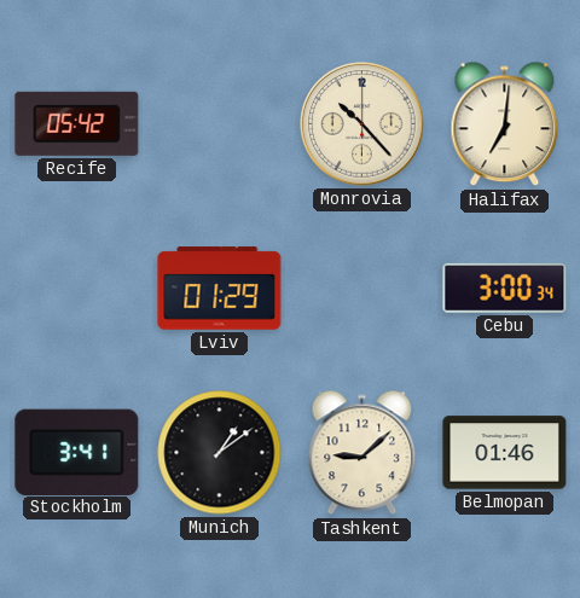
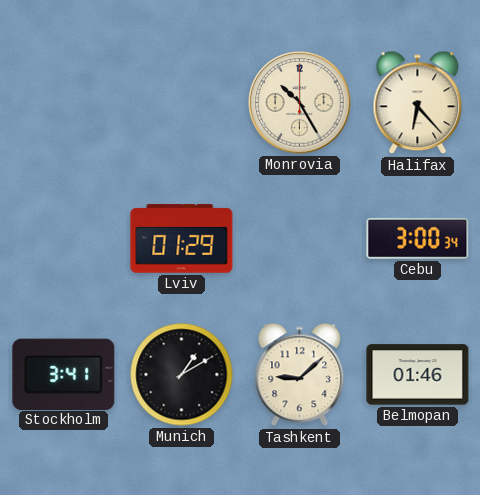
Recife: 05:42 -> none (77, 123)
Monrovia: 10:23 -> 10:25 (300, 103)
Halifax: 7:01 -> 6:23 (418, 103)
Munich: 1:09 -> 1:10 (182, 375)
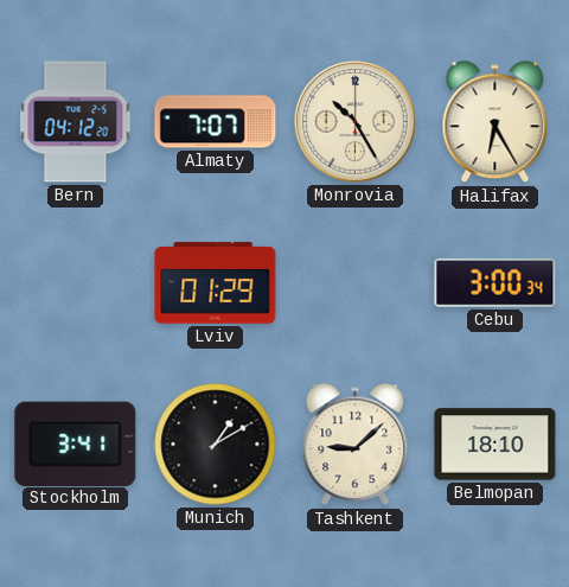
Bern: none -> 04:12 (76, 122)
Almaty: none -> 7:07 (216, 122)
Halifax: 6:23 -> 6:25 (496, 122)
Belmopan: 01:46 -> 18:10 (496, 445)
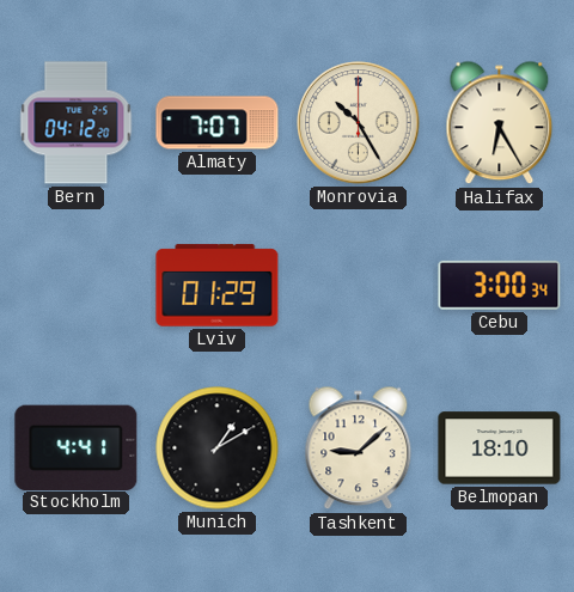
Stockholm: 3:41 -> 4:41 (77, 447)
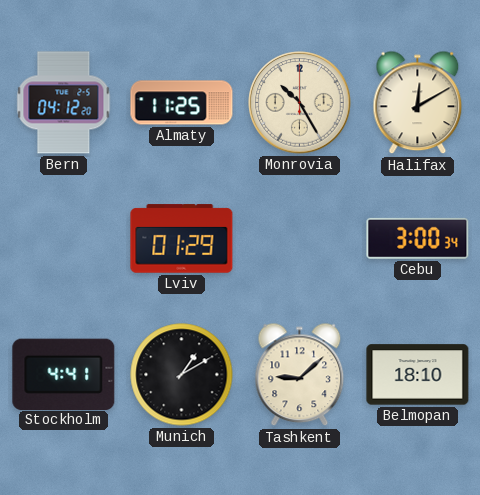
Almaty: 7:07 -> 11:25 (182, 103)
Halifax: 6:25 -> 12:10 (418, 103)
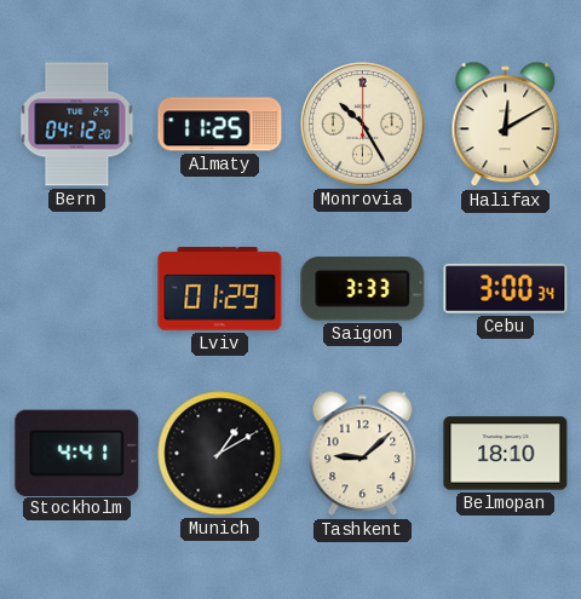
Saigon: none -> 3:33 (363, 289)
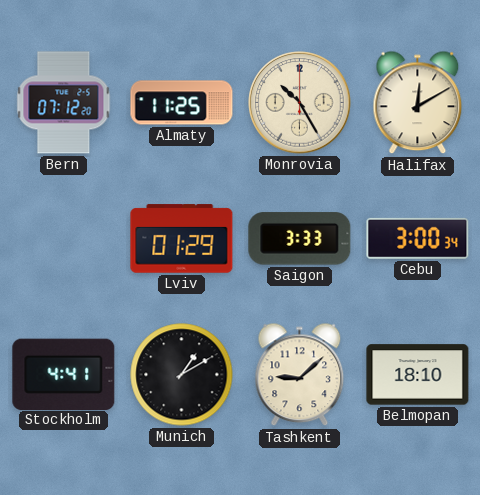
Bern: 04:12 -> 07:12 (64, 103)
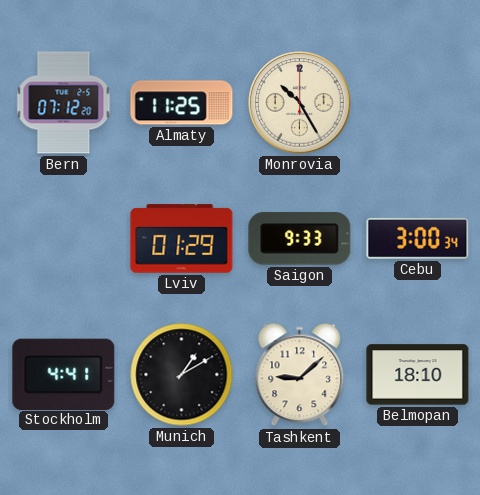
Halifax: 12:10 -> none (418, 103)
Saigon: 3:33 -> 9:33 (300, 239)
